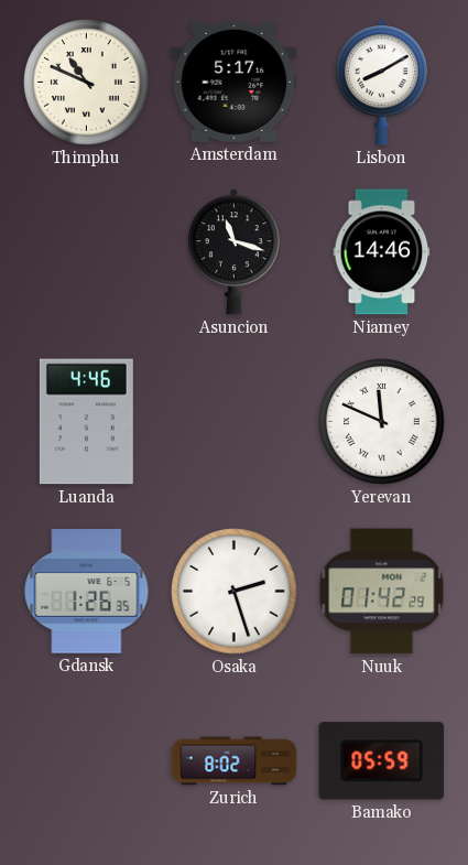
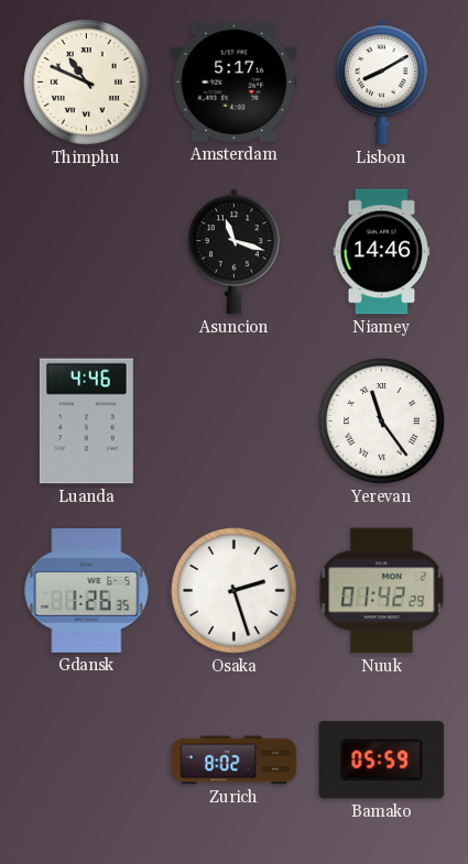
Yerevan: 11:49 -> 11:24 (382, 422)
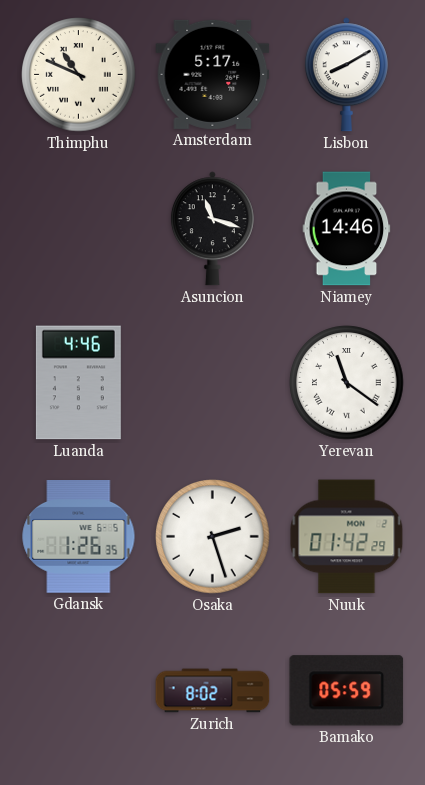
Yerevan: 11:24 -> 11:21 (347, 383)
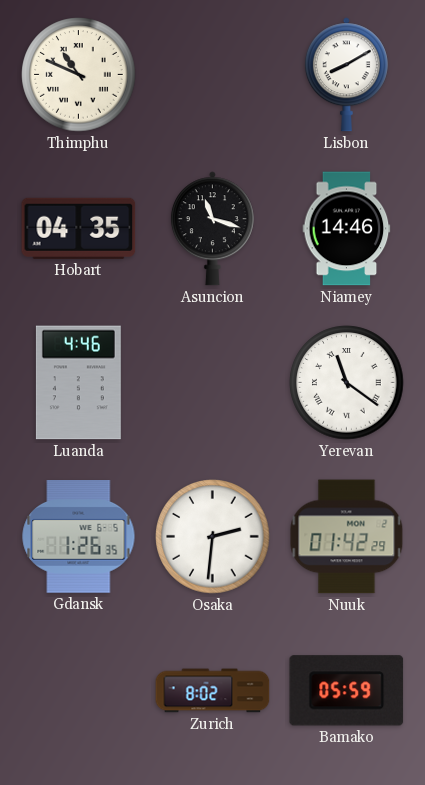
Amsterdam: 5:17 -> none (213, 74)
Hobart: none -> 04:35 (79, 228)
Osaka: 2:27 -> 2:31 (213, 537)
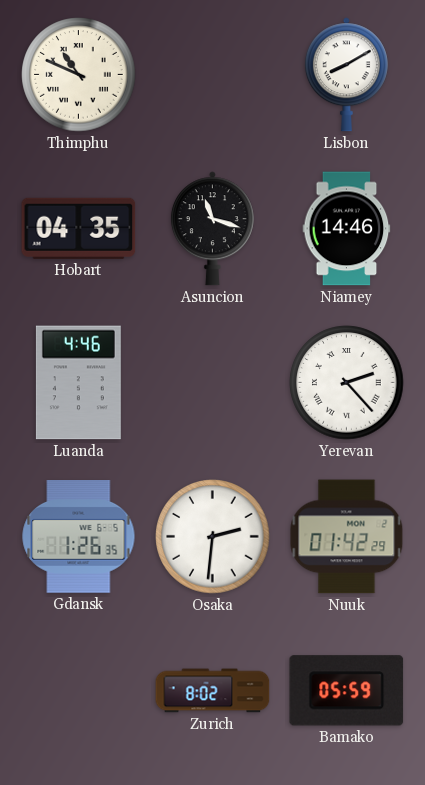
Yerevan: 11:21 -> 2:23 (347, 383)
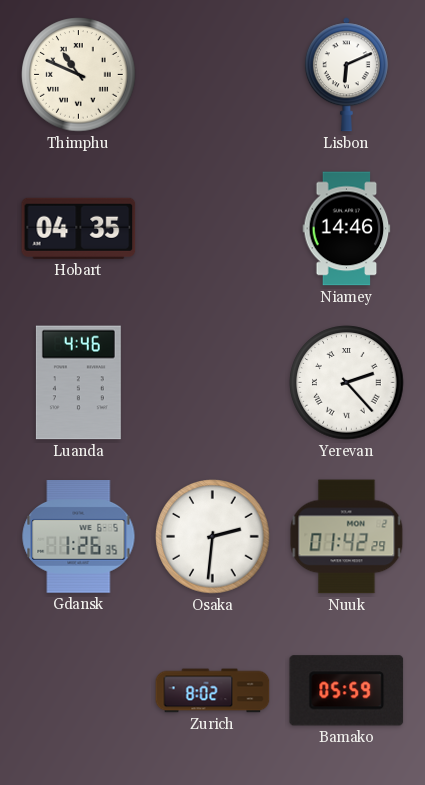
Lisbon: 8:10 -> 6:11 (346, 75)
Asuncion: 11:18 -> none (212, 229)
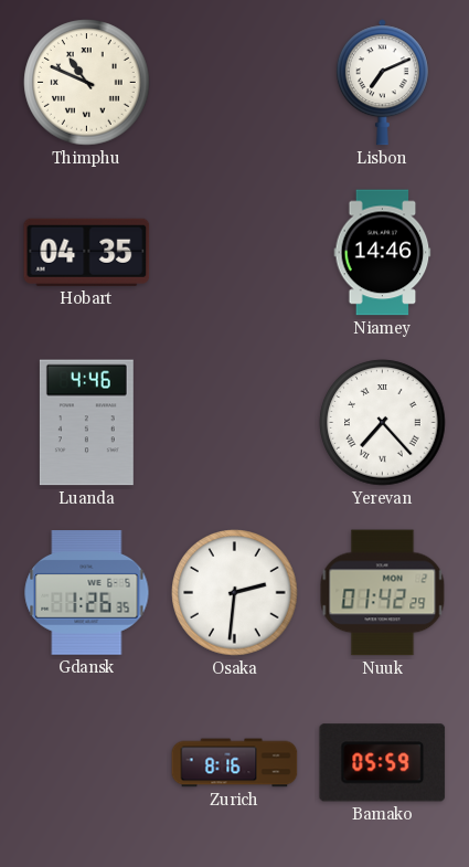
Lisbon: 6:11 -> 7:11 (382, 83)
Yerevan: 2:23 -> 7:23 (383, 423)
Zurich: 8:02 -> 8:16 (235, 763)
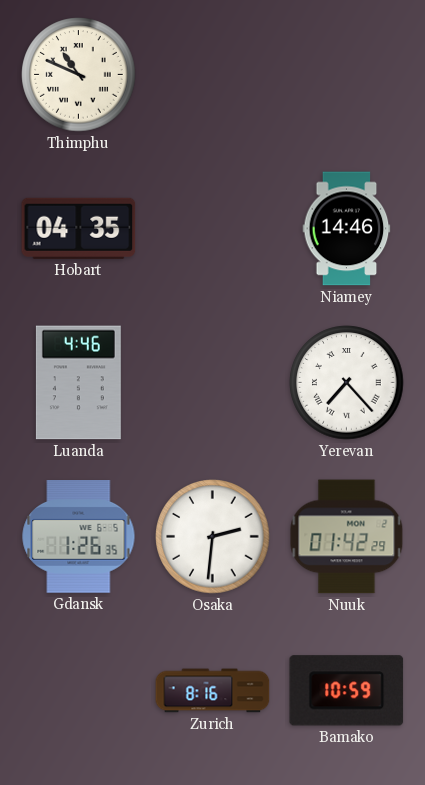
Lisbon: 7:11 -> none (382, 83)
Bamako: 05:59 -> 10:59 (347, 691)
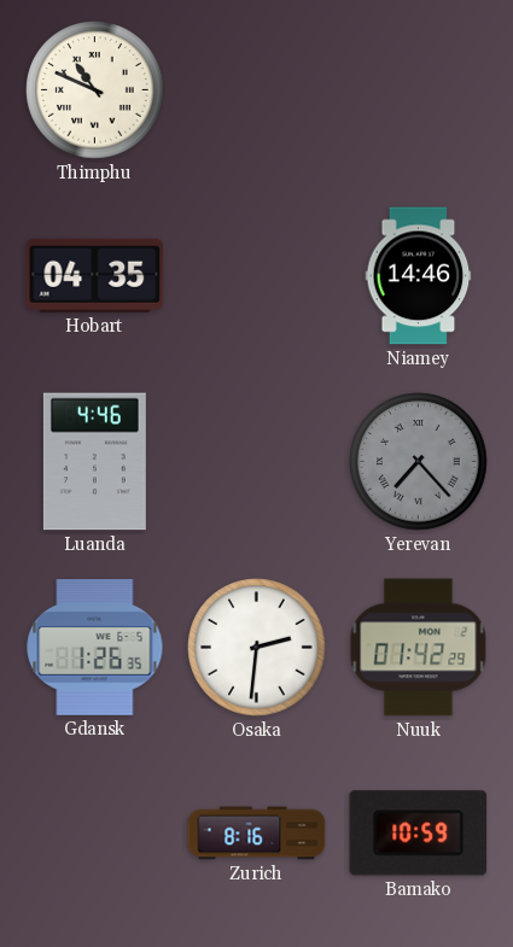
Yerevan dial: white -> grey (419, 462)
